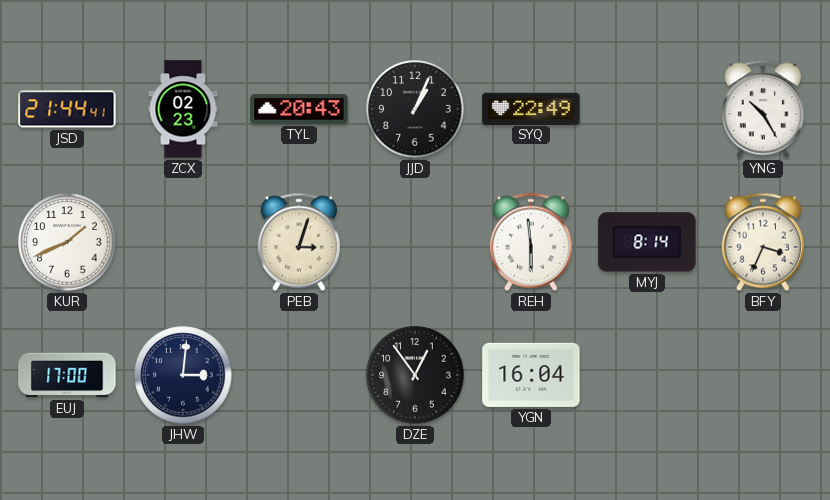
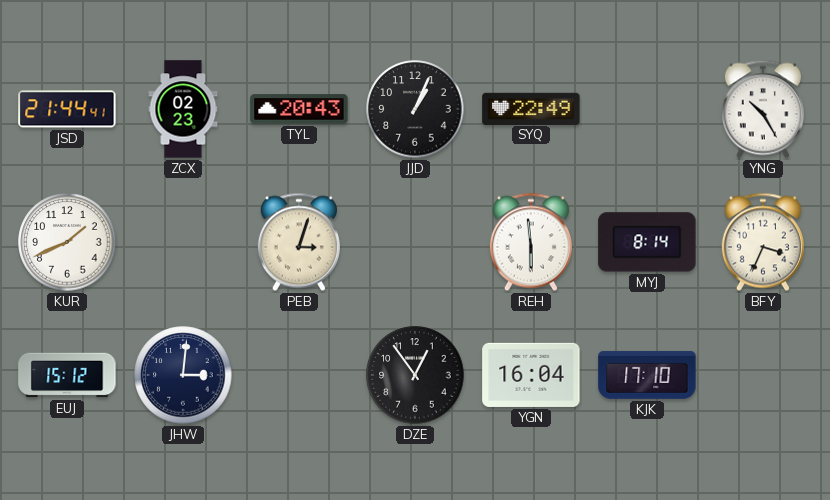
EUJ: 17:00 -> 15:12 (67, 375)
KJK: none -> 17:10 (647, 375)
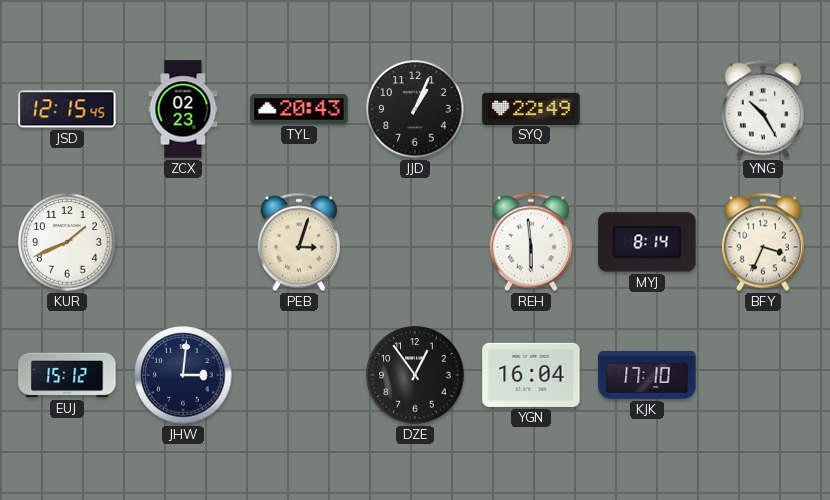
JSD: 21:44 -> 12:15 (67, 109)
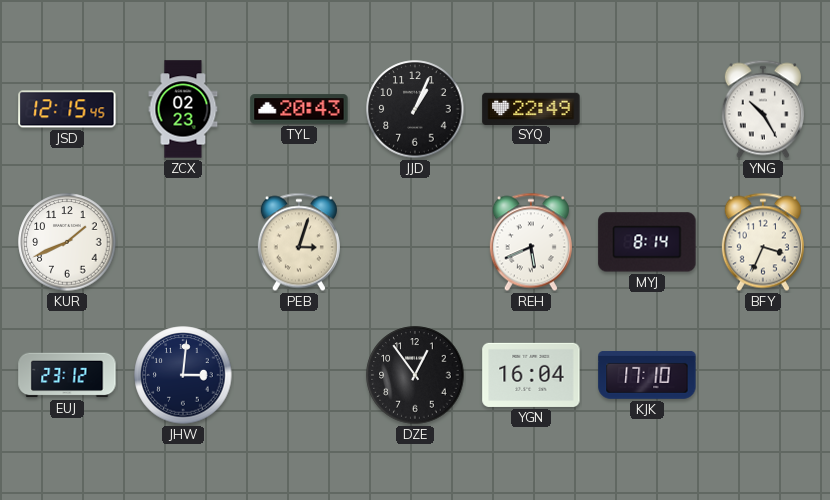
REH: 5:59 -> 5:41 (531, 242)
EUJ: 15:12 -> 23:12 (67, 375)
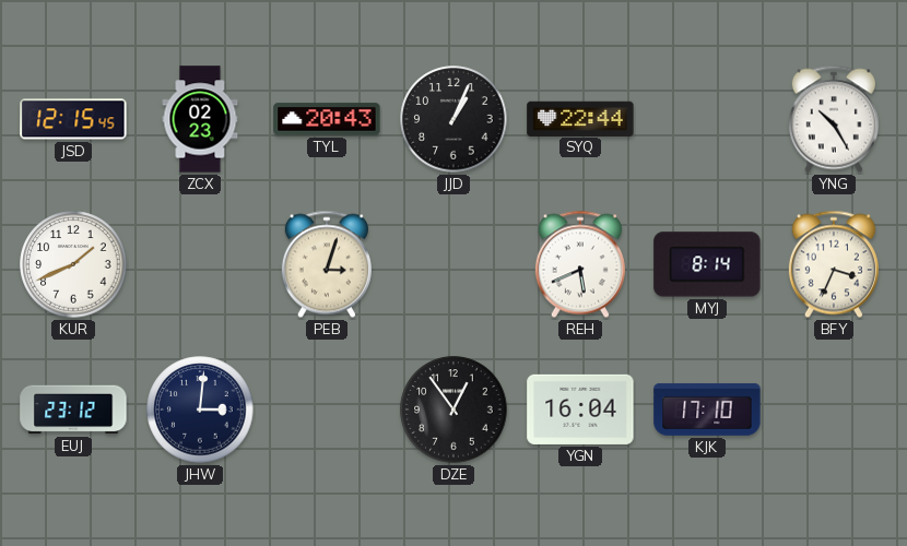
SYQ: 22:49 -> 22:44 (580, 118)
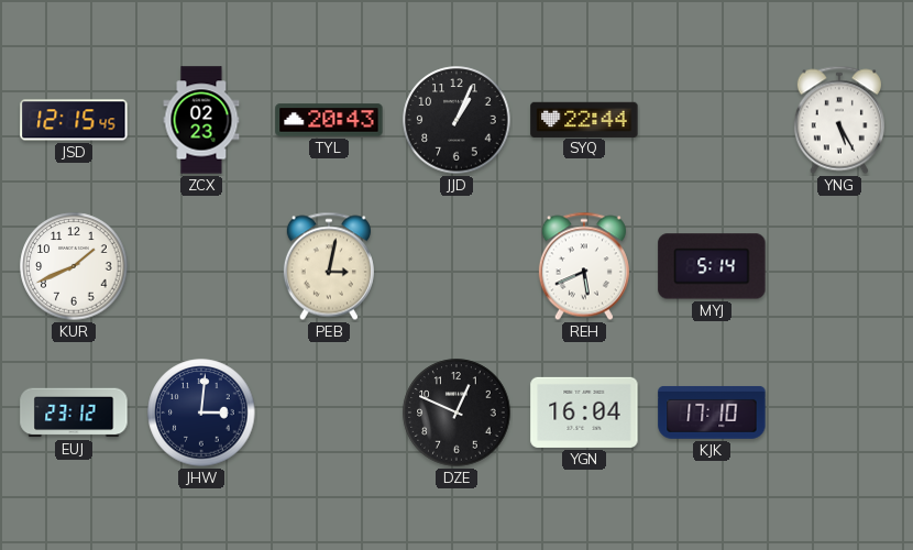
YNG: 10:25 -> 5:25 (839, 120)
PEB: 3:03 -> 3:02 (329, 266)
MYJ: 8:14 -> 5:14 (712, 266)
BFY: 3:34 -> none (834, 264)
DZE: 12:54 -> 12:49 (457, 413)
